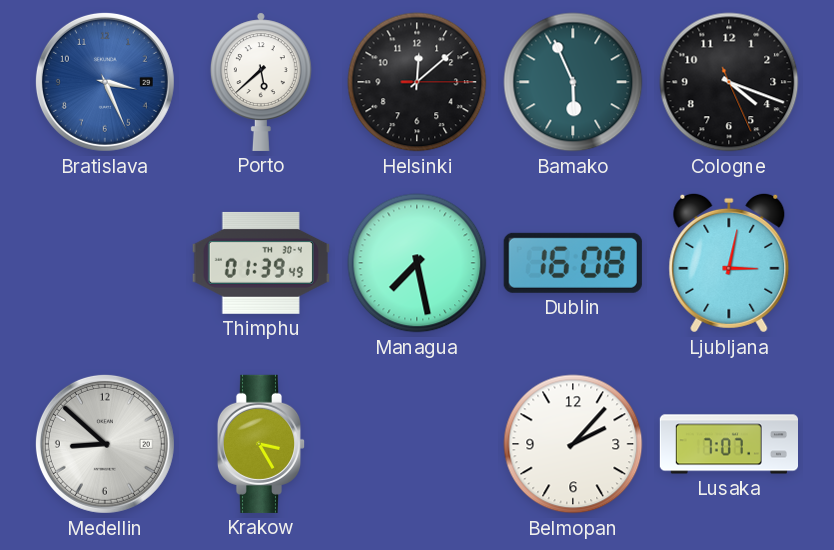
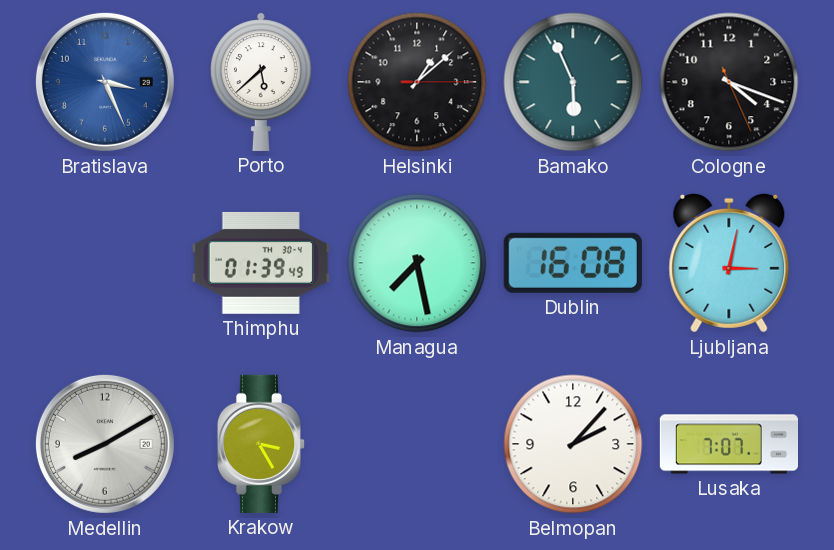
Helsinki: 12:08 -> 1:08 (417, 82)
Medellin: 8:52 -> 8:10 (105, 444)
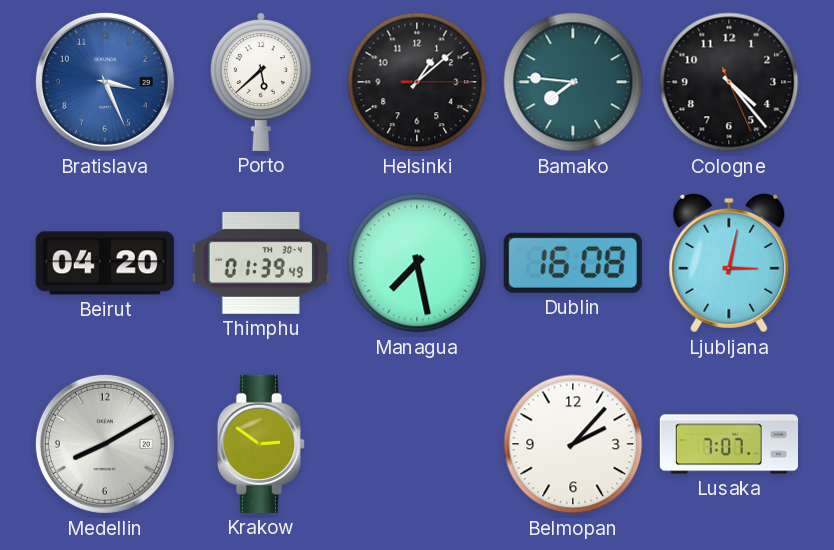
Bamako: 5:56 -> 7:46 (573, 82)
Cologne: 4:18 -> 4:23 (729, 82)
Beirut: none -> 04:20 (105, 263)
Krakow: 3:25 -> 2:51 (261, 444)
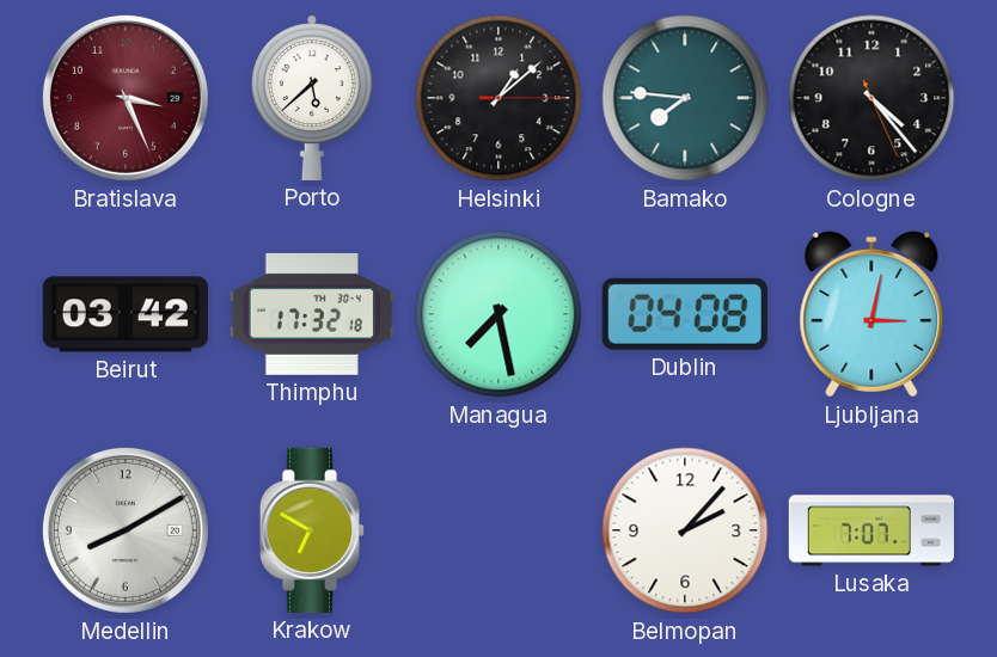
Bratislava dial: blue -> burgundy (126, 98)
Beirut: 04:20 -> 03:42 (126, 314)
Thimphu: 01:39 -> 17:32 (312, 314)
Dublin: 16:08 -> 04:08 (685, 314)
Krakow: 2:51 -> 6:50 (312, 530)
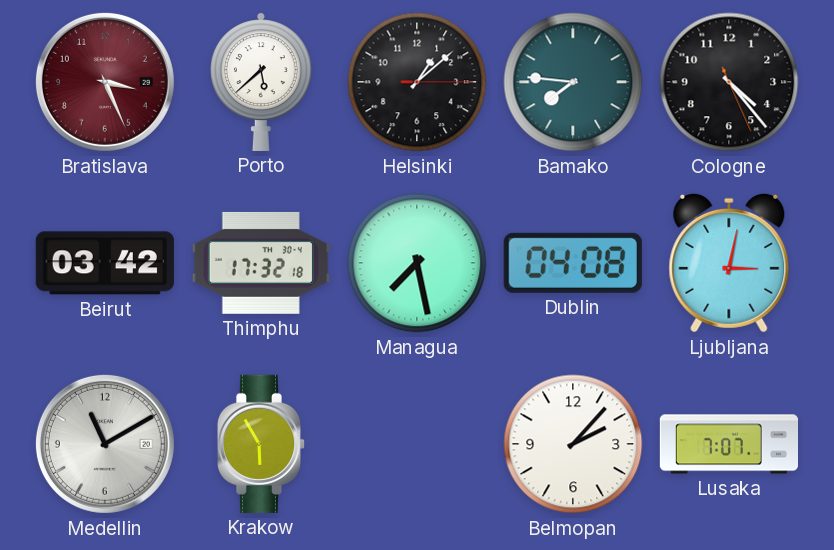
Medellin: 8:10 -> 11:10 (105, 444)
Krakow: 6:50 -> 5:55 (261, 444)
